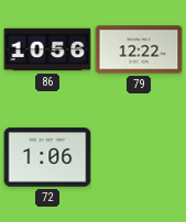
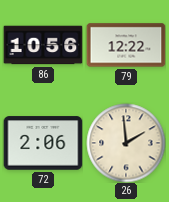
72: 1:06 -> 2:06 (43, 143)
26: none -> 1:59 (126, 143)
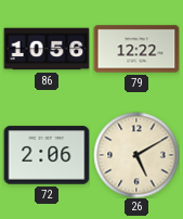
26: 1:59 -> 5:10 (136, 155)
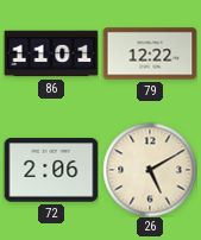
86: 10:56 -> 11:01 (51, 53)
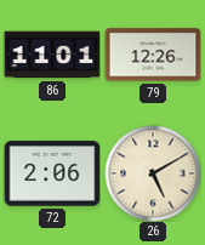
79: 12:22 -> 12:26 (153, 55)
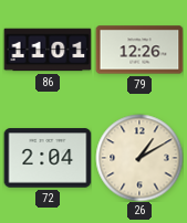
72: 2:06 -> 2:04 (48, 158)
26: 5:10 -> 1:10 (139, 158)
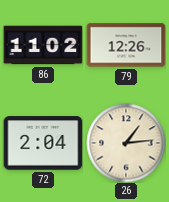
86: 11:01 -> 11:02 (43, 45)
26: 1:10 -> 1:14 (126, 143)
